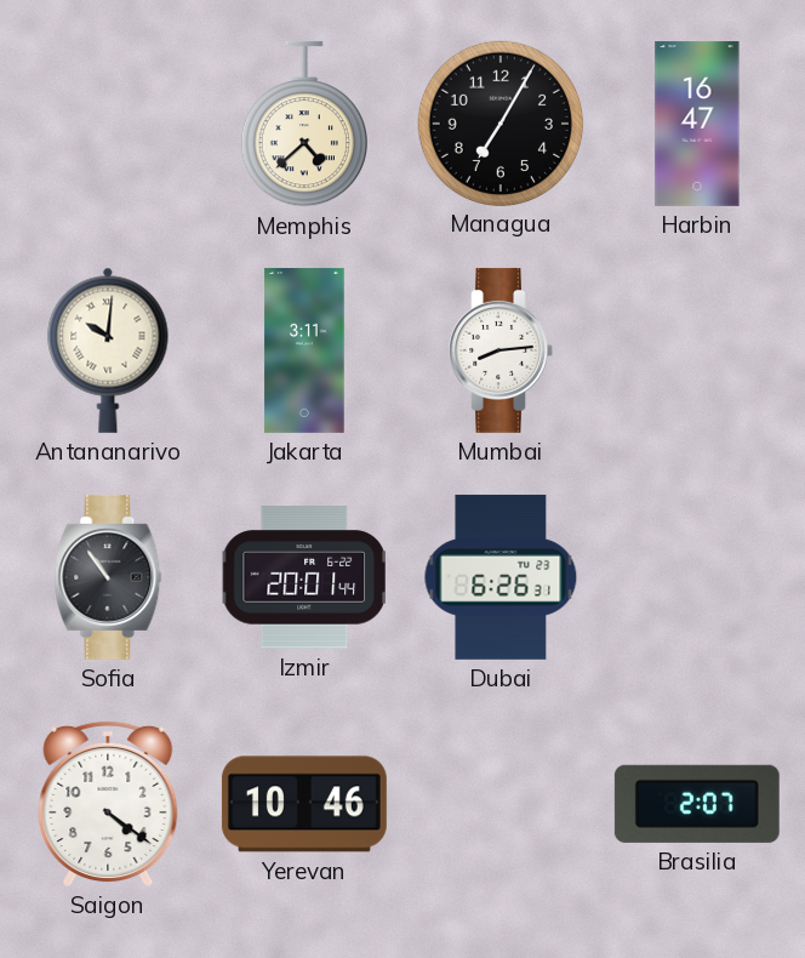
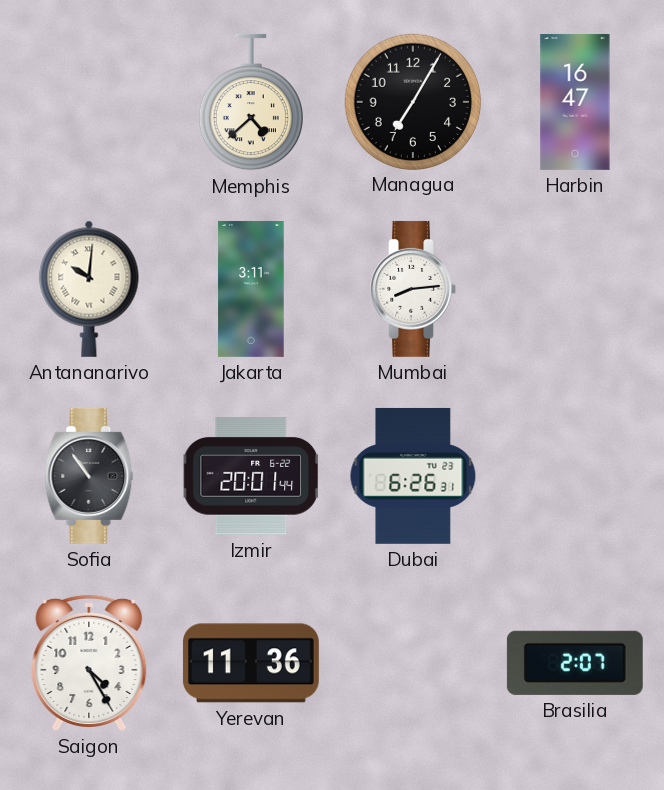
Saigon: 4:21 -> 4:25 (89, 662)
Yerevan: 10:46 -> 11:36 (251, 663)
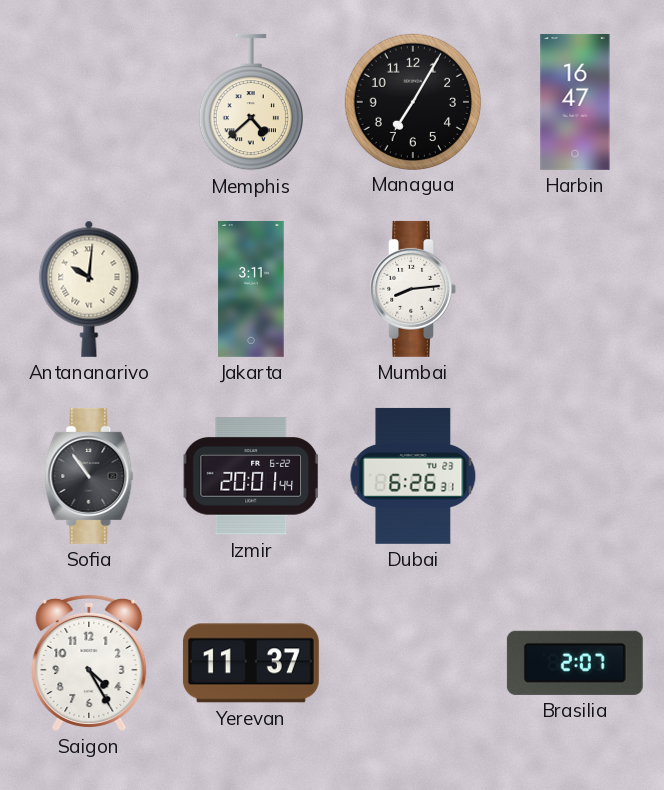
Yerevan: 11:36 -> 11:37 (251, 663)
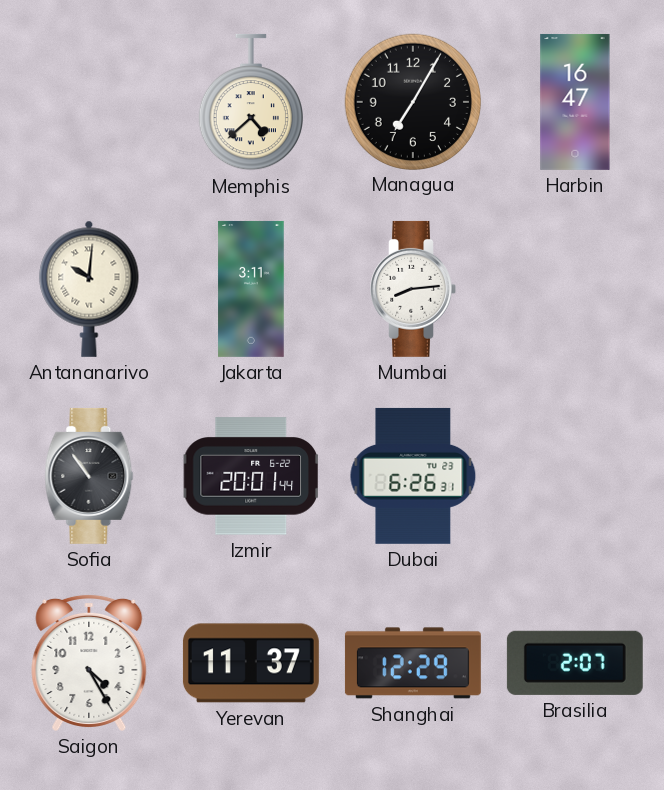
Shanghai: none -> 12:29 (413, 663)
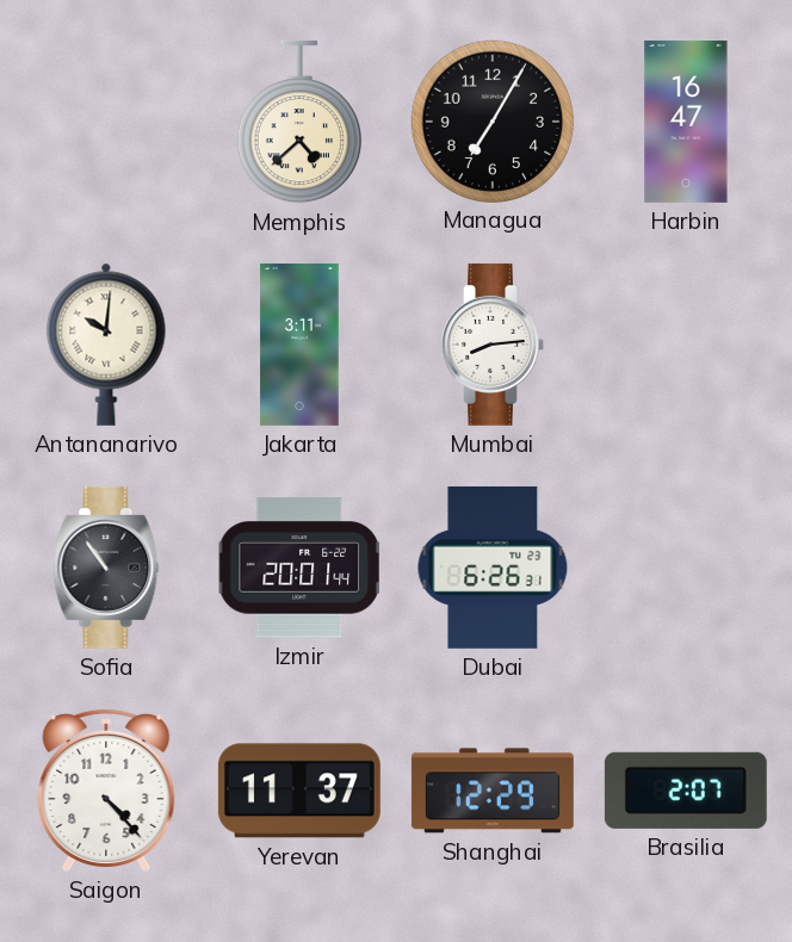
Saigon: 4:25 -> 4:23 (106, 789)
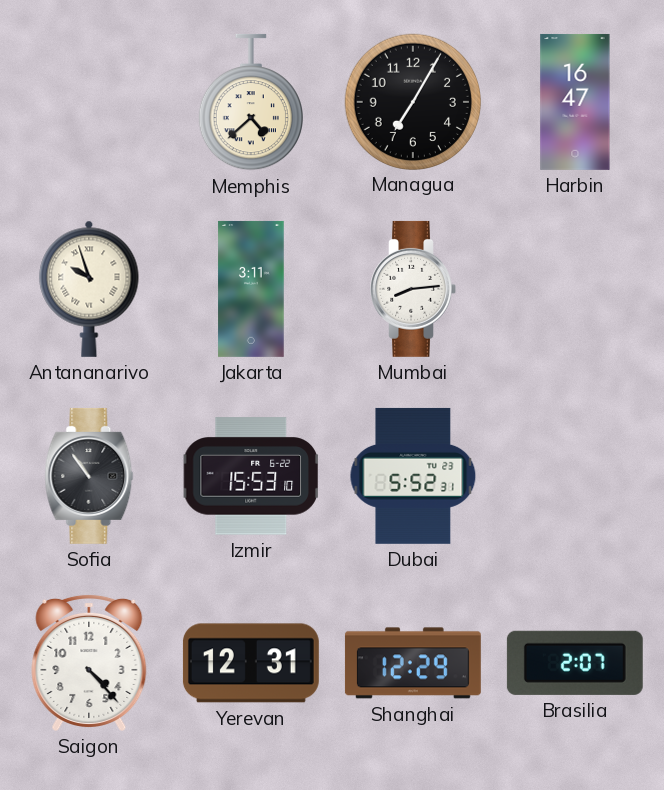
Antananarivo: 10:01 -> 9:57 (89, 289)
Izmir: 20:01 -> 15:53 (251, 476)
Dubai: 6:26 -> 5:52 (413, 476)
Yerevan: 11:37 -> 12:31 (251, 663)
